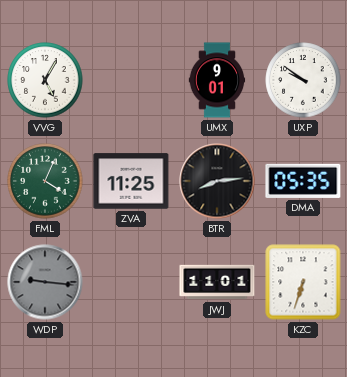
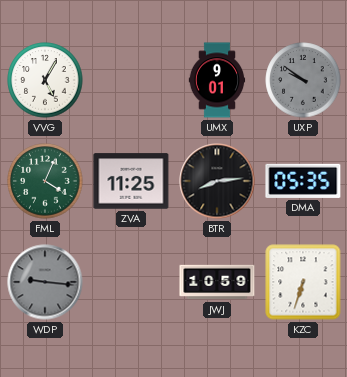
UXP dial: white -> grey (303, 80)
JWJ: 11:01 -> 10:59 (217, 282)
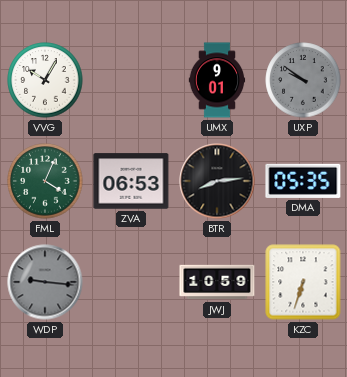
VVG: 5:05 -> 10:05 (45, 80)
ZVA: 11:25 -> 06:53 (131, 181)
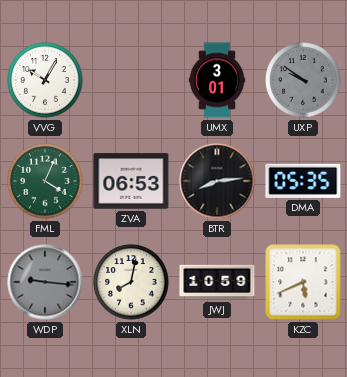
UMX: 9:01 -> 3:01 (217, 80)
XLN: none -> 8:02 (131, 282)
KZC: 6:33 -> 5:41 (303, 282)
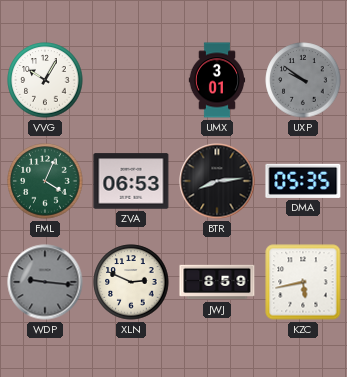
XLN: 8:02 -> 2:49 (131, 282)
JWJ: 10:59 -> 8:59 (217, 282)
KZC: 5:41 -> 5:43 (303, 282)
